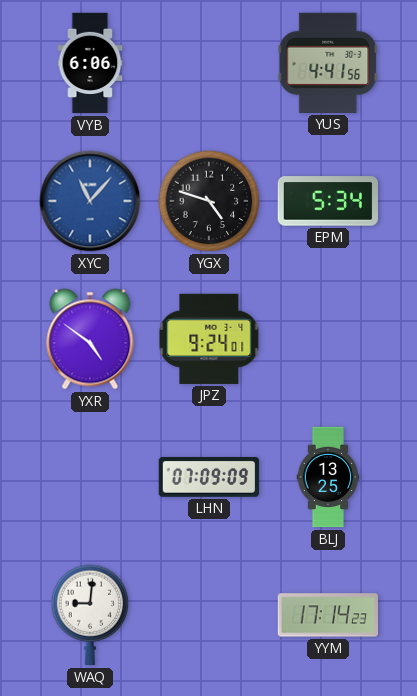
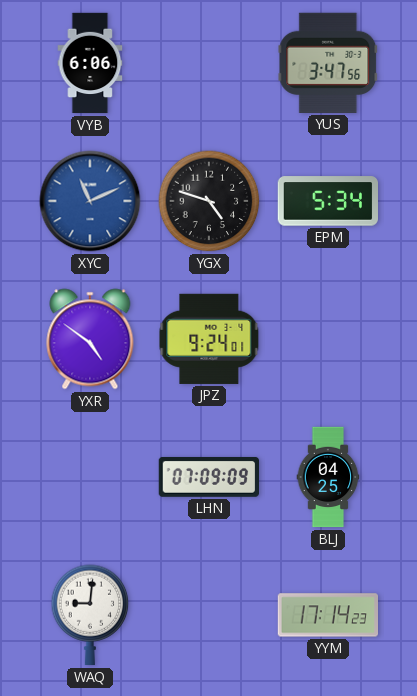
YUS: 4:41 -> 3:47 (328, 63)
XYC: 11:07 -> 11:11 (90, 201)
BLJ: 13:25 -> 04:25 (328, 477)
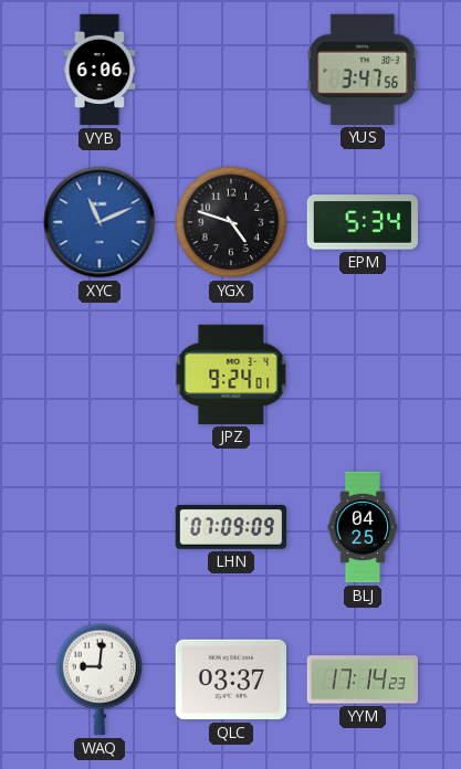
YXR: 4:51 -> none (90, 339)
QLC: none -> 03:37 (230, 680)
